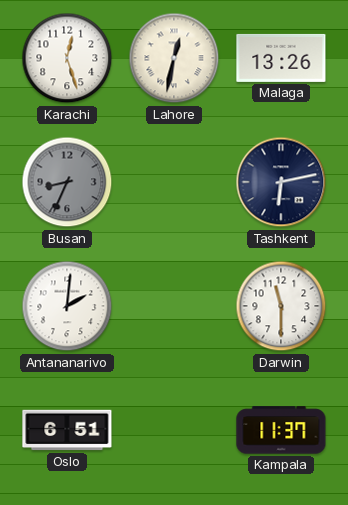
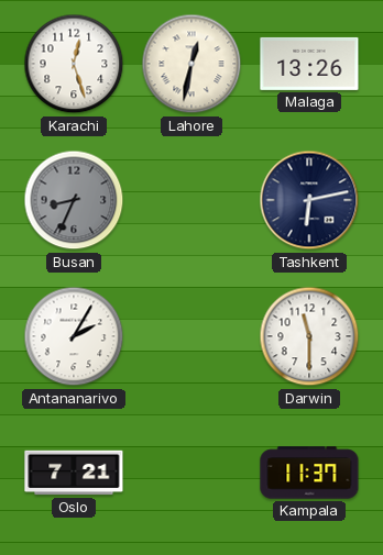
Antananarivo: 2:01 -> 2:05 (74, 336)
Oslo: 6:51 -> 7:21 (74, 473)
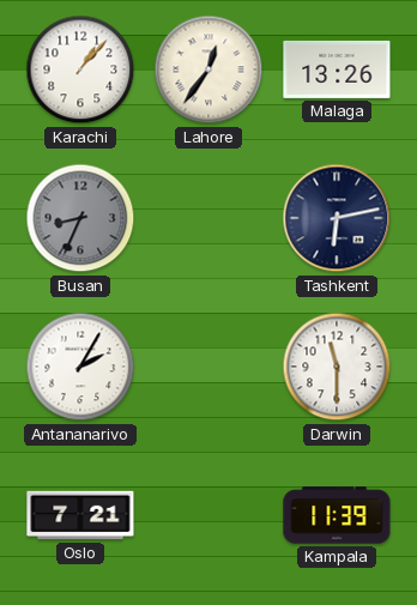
Karachi: 12:27 -> 1:07 (80, 69)
Lahore: 12:32 -> 12:36 (208, 69)
Kampala: 11:37 -> 11:39 (337, 515)
